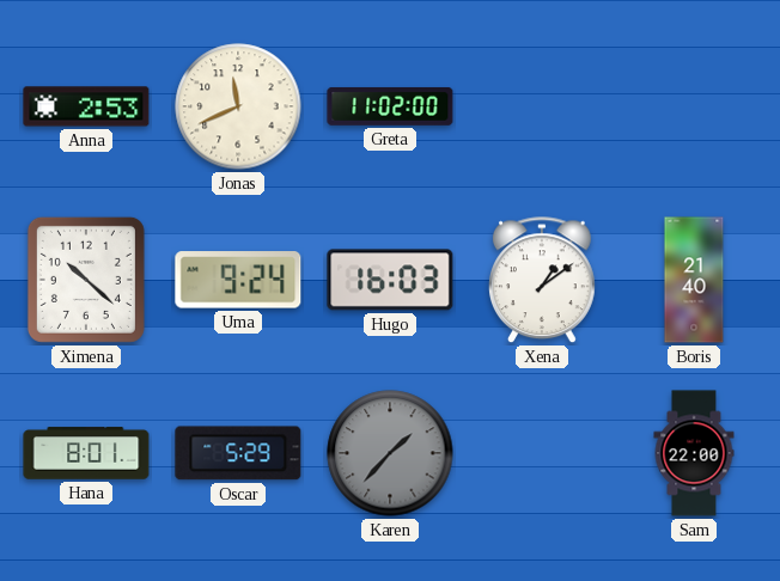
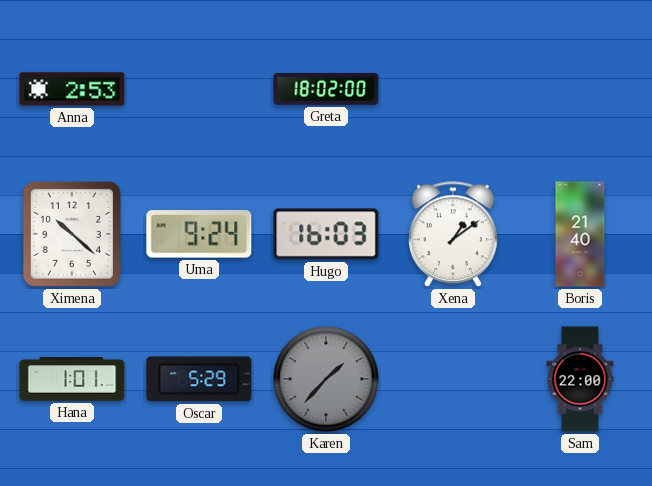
Jonas: 11:41 -> none (238, 106)
Greta: 11:02 -> 18:02 (326, 89)
Hana: 8:01 -> 1:01 (72, 379)
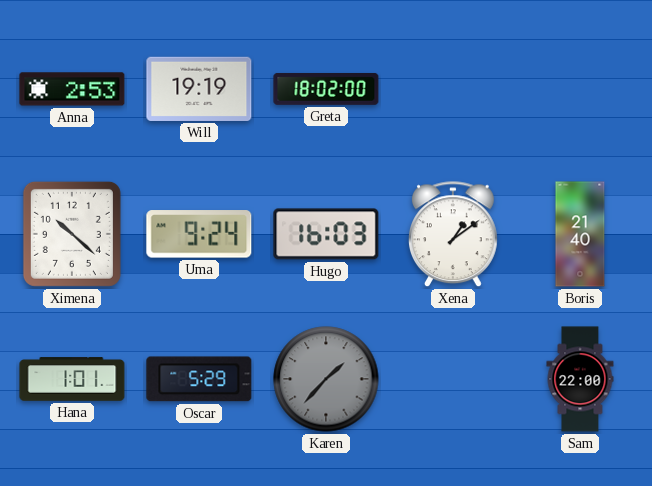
Will: none -> 19:19 (199, 89)
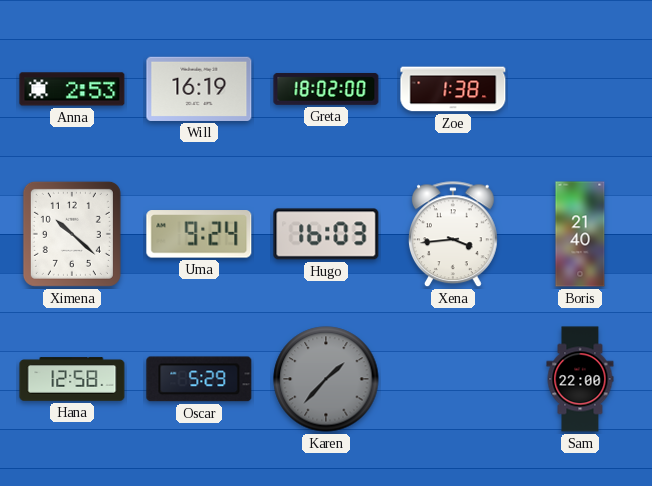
Will: 19:19 -> 16:19 (199, 89)
Zoe: none -> 1:38 (453, 89)
Xena: 1:09 -> 3:44 (453, 235)
Hana: 1:01 -> 12:58 (72, 379)
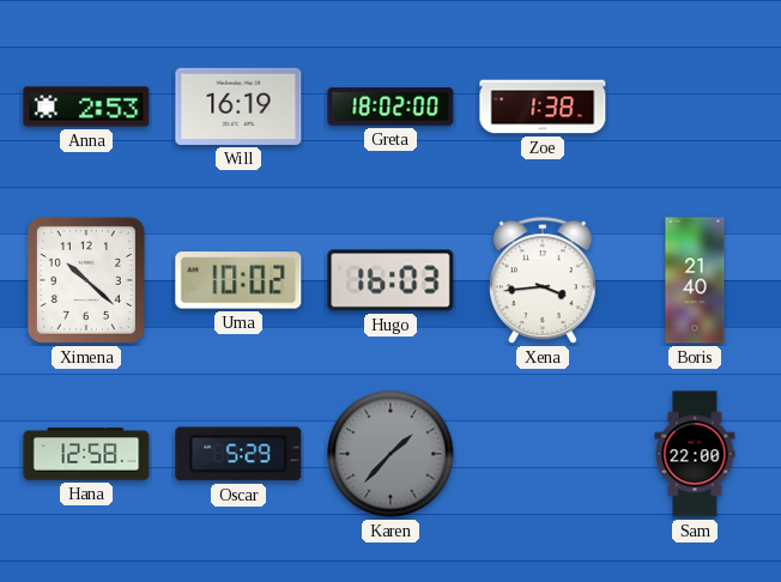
Uma: 9:24 -> 10:02 (238, 280)
